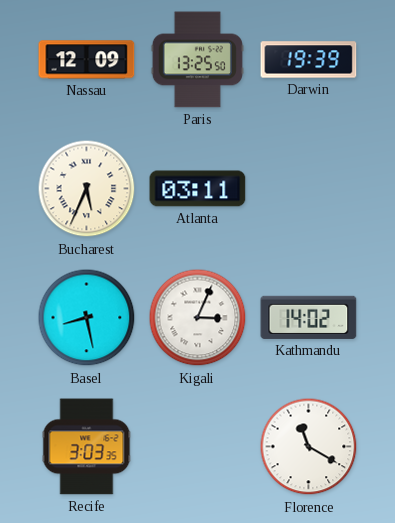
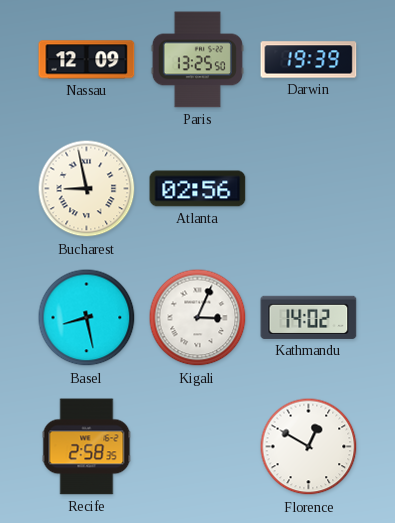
Bucharest: 5:34 -> 8:58 (87, 189)
Atlanta: 03:11 -> 02:56 (198, 189)
Recife: 3:03 -> 2:58 (87, 447)
Florence: 11:20 -> 12:50 (309, 447)
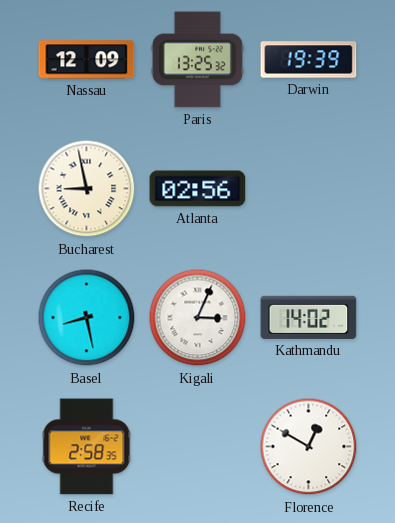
Paris: 13:25:50 -> 13:25:32 (197, 60)
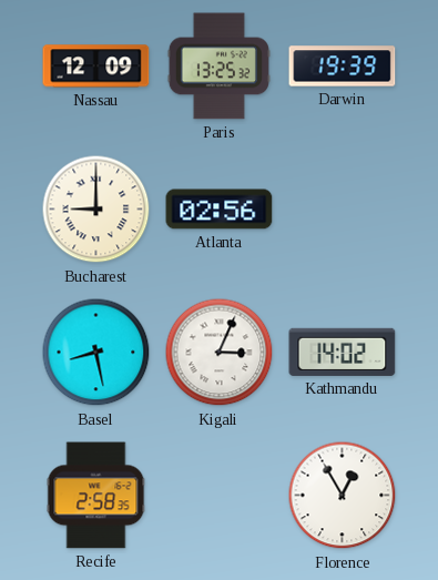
Bucharest: 8:58 -> 9:00 (96, 210)
Florence: 12:50 -> 12:55 (343, 496)
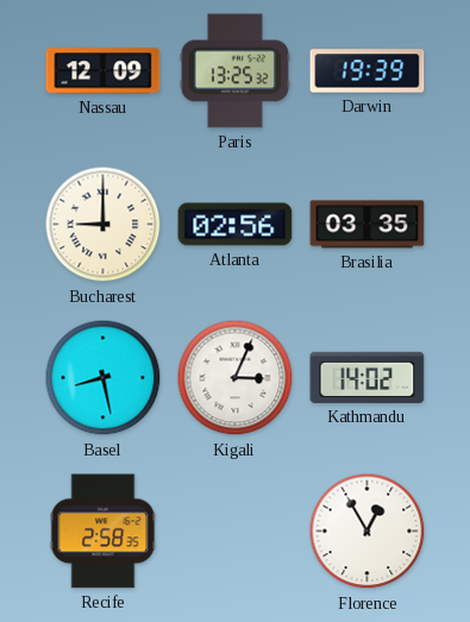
Brasilia: none -> 03:35 (368, 225)
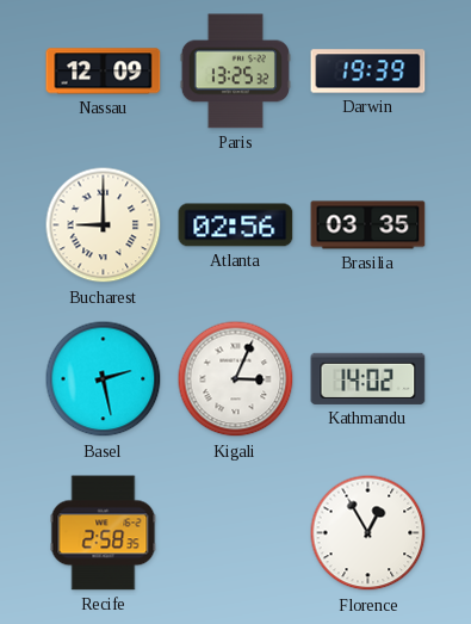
Basel: 8:28 -> 2:28 (104, 379)
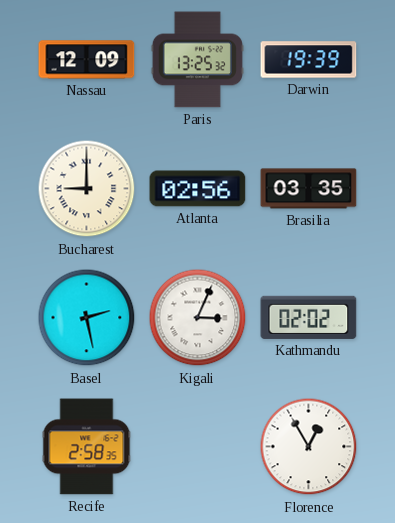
Kathmandu: 14:02 -> 02:02 (309, 317)
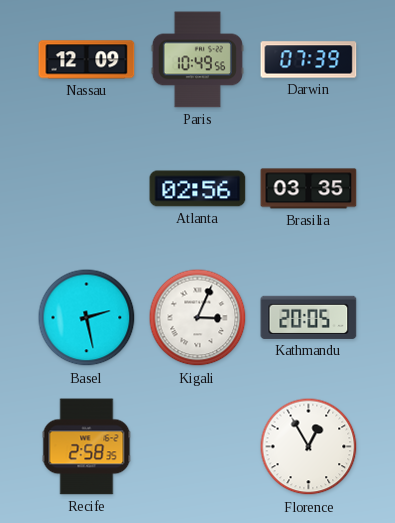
Paris: 13:25 -> 10:49 (197, 60)
Darwin: 19:39 -> 07:39 (309, 60)
Bucharest: 9:00 -> none (87, 189)
Kathmandu: 02:02 -> 20:05 (309, 317)
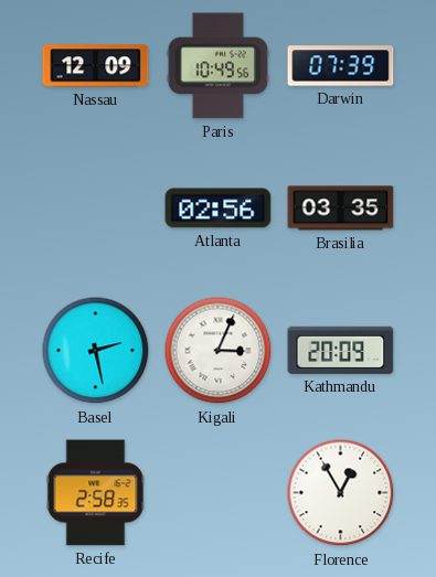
Kathmandu: 20:05 -> 20:09 (341, 350)
